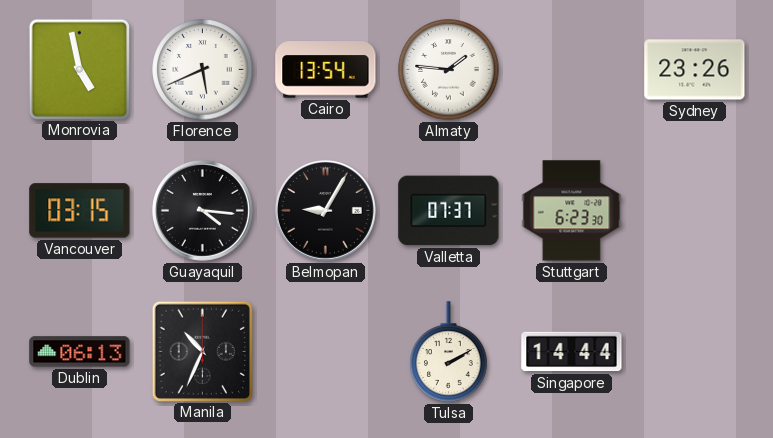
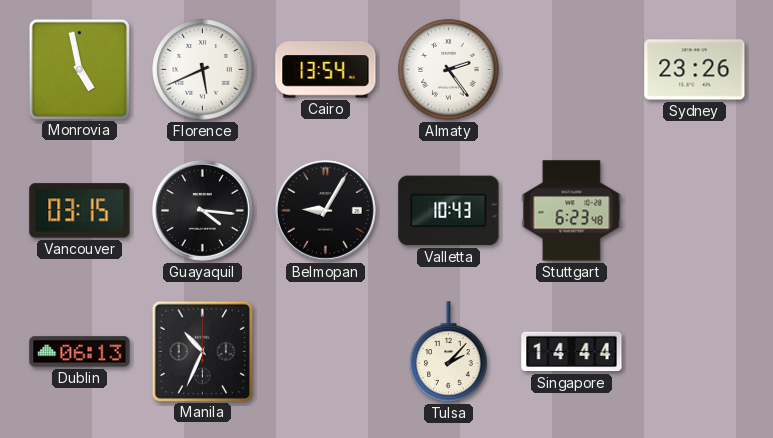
Almaty: 1:46 -> 2:24 (449, 70)
Valletta: 07:37 -> 10:43 (449, 211)
Stuttgart: 6:23:30 -> 6:23:48 (572, 211)
Tulsa: 2:10 -> 2:07 (449, 352)
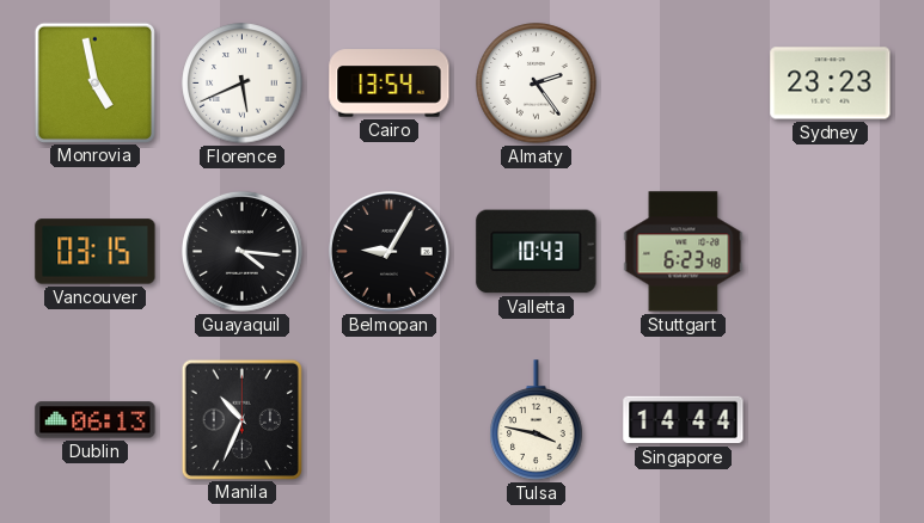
Sydney: 23:26 -> 23:23 (831, 84)
Tulsa: 2:07 -> 3:47 (537, 420)
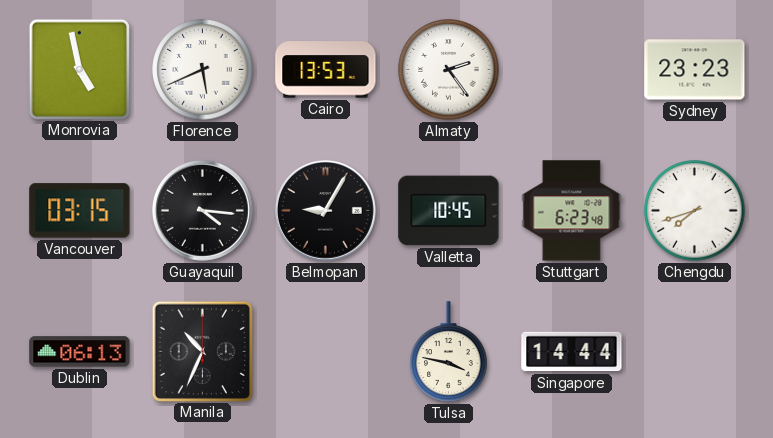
Cairo: 13:54 -> 13:53 (326, 70)
Valletta: 10:43 -> 10:45 (449, 211)
Chengdu: none -> 7:42 (695, 211)
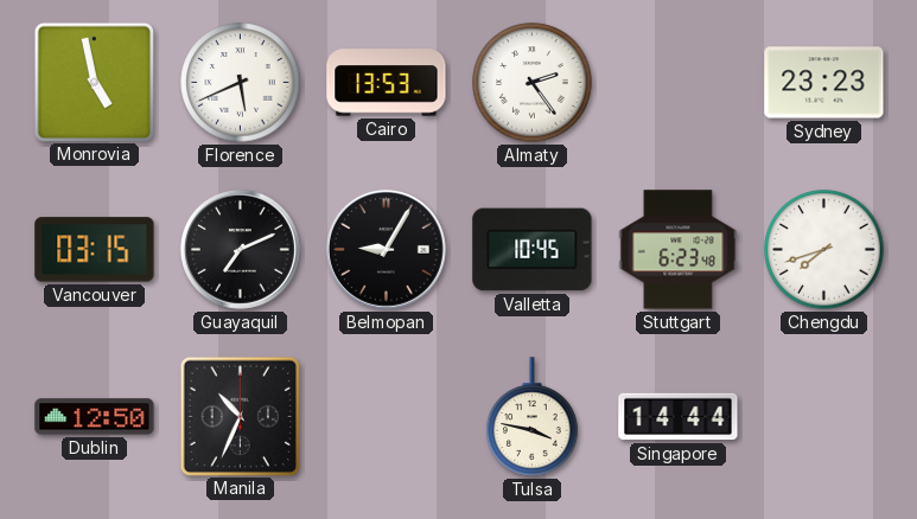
Guayaquil: 4:16 -> 7:11 (240, 249)
Dublin: 06:13 -> 12:50 (95, 417)
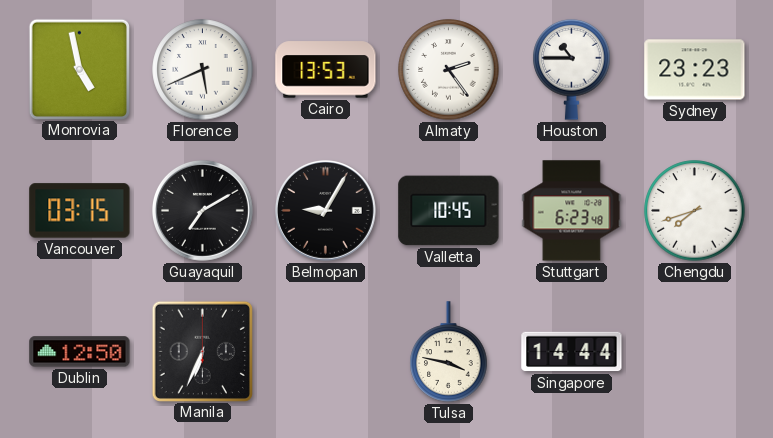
Houston: none -> 10:45 (572, 69)
Guayaquil: 7:11 -> 7:10 (202, 210)
Manila: 10:34 -> 6:34 (202, 351)
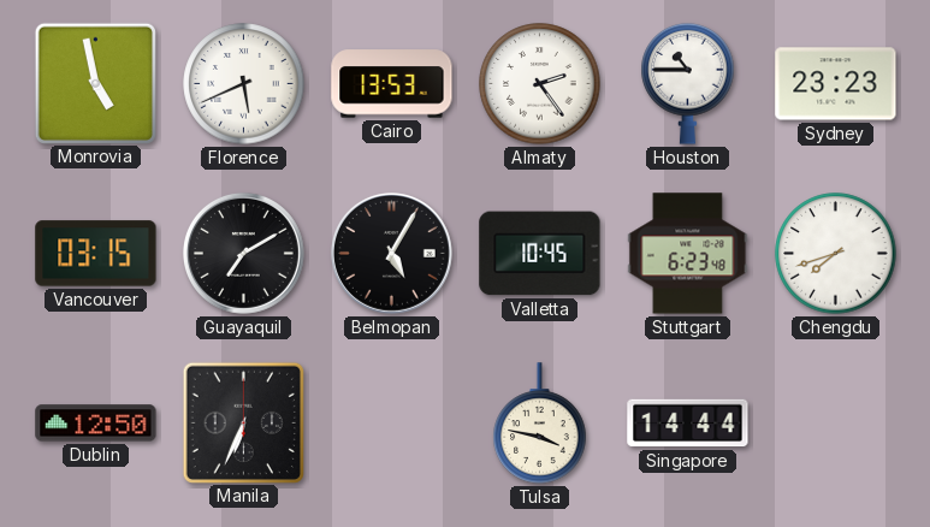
Belmopan: 9:05 -> 5:05 (391, 253)
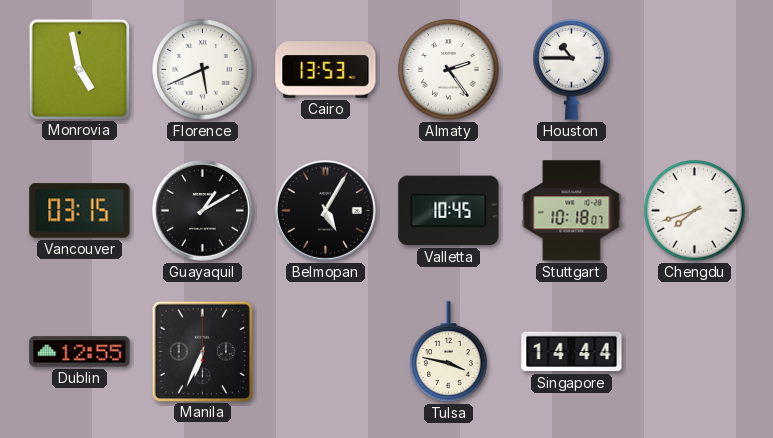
Sydney: 23:23 -> none (836, 84)
Guayaquil: 7:10 -> 1:10 (202, 210)
Stuttgart: 6:23 -> 10:18 (572, 211)
Dublin: 12:50 -> 12:55 (80, 352)
